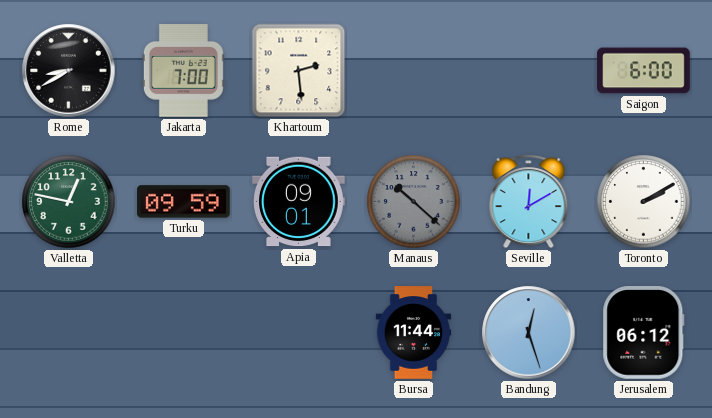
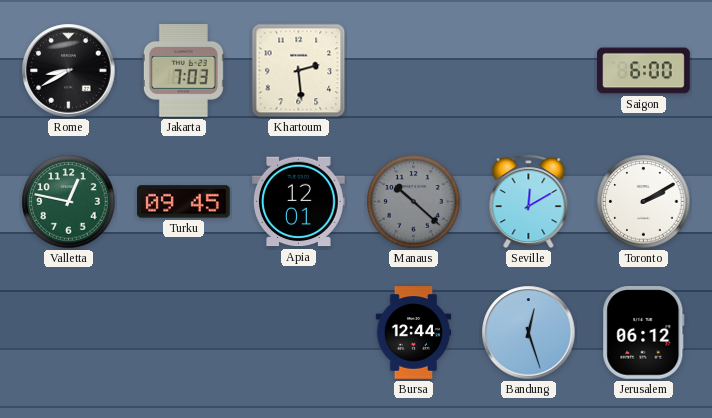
Jakarta: 7:00 -> 7:03 (183, 71)
Turku: 09:59 -> 09:45 (184, 202)
Apia: 09:01 -> 12:01 (299, 202)
Bursa: 11:44 -> 12:44 (414, 333)
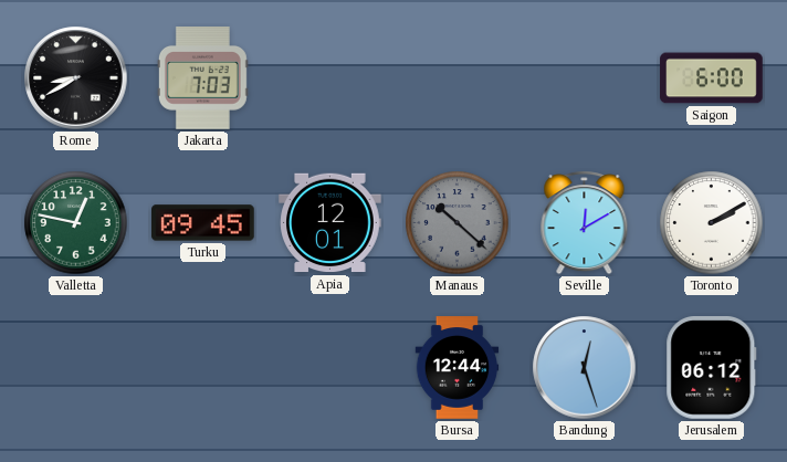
Khartoum: 2:29 -> none (299, 71)
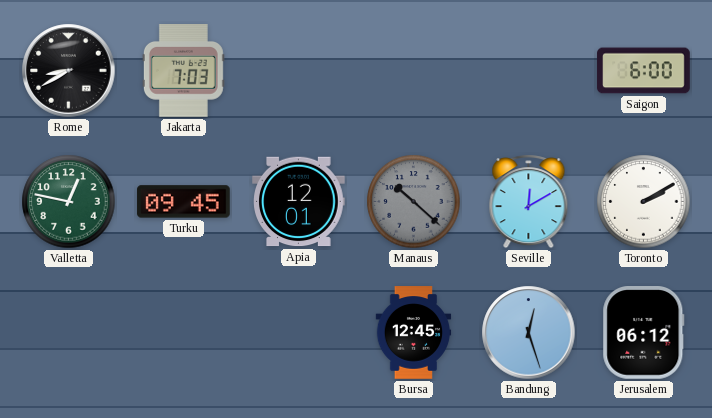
Bursa: 12:44 -> 12:45 (414, 333)
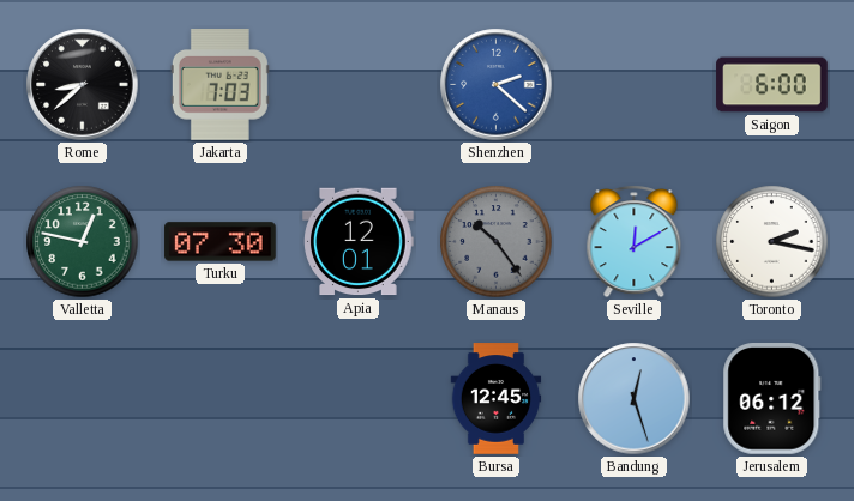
Rome: 8:40 -> 8:38 (83, 85)
Shenzhen: none -> 2:22 (497, 85)
Turku: 09:45 -> 07:30 (221, 242)
Manaus: 10:22 -> 10:24 (497, 242)
Toronto: 2:10 -> 2:17 (772, 242)
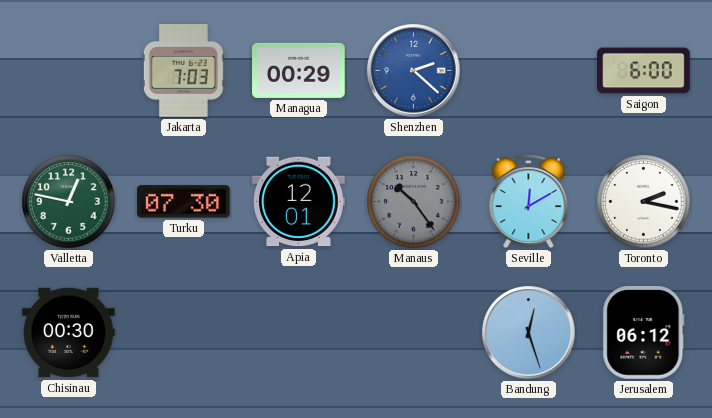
Rome: 8:38 -> none (83, 85)
Managua: none -> 00:29 (299, 70)
Chisinau: none -> 00:30 (69, 333)
Bursa: 12:45 -> none (497, 399)
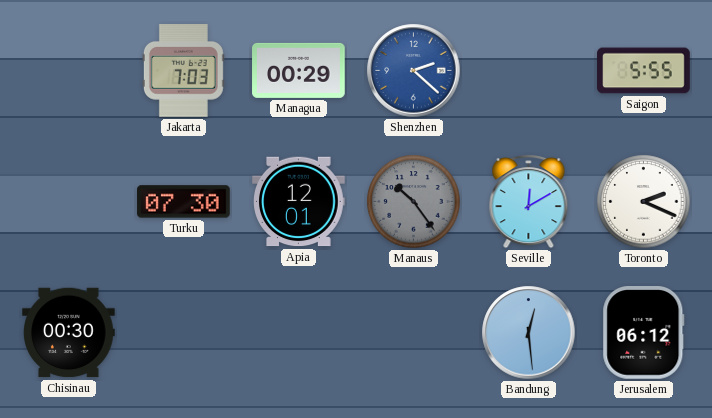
Saigon: 6:00 -> 5:55 (644, 71)
Valletta: 12:47 -> none (69, 202)
Toronto: 2:17 -> 2:19 (644, 202)
Bandung: 12:27 -> 12:29 (529, 333)
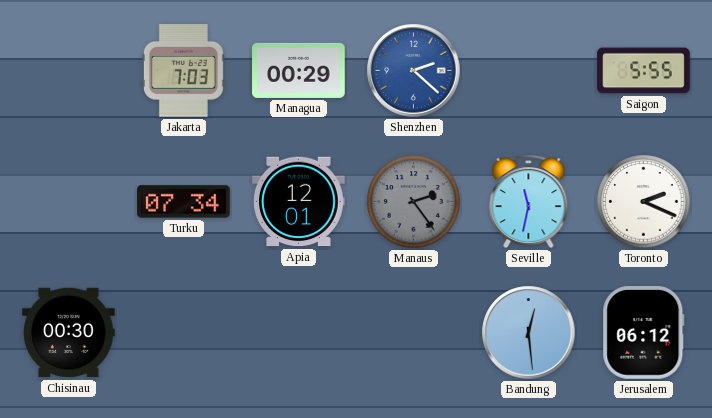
Turku: 07:30 -> 07:34 (184, 202)
Manaus: 10:24 -> 2:24 (414, 202)
Seville: 12:10 -> 11:32 (529, 202)
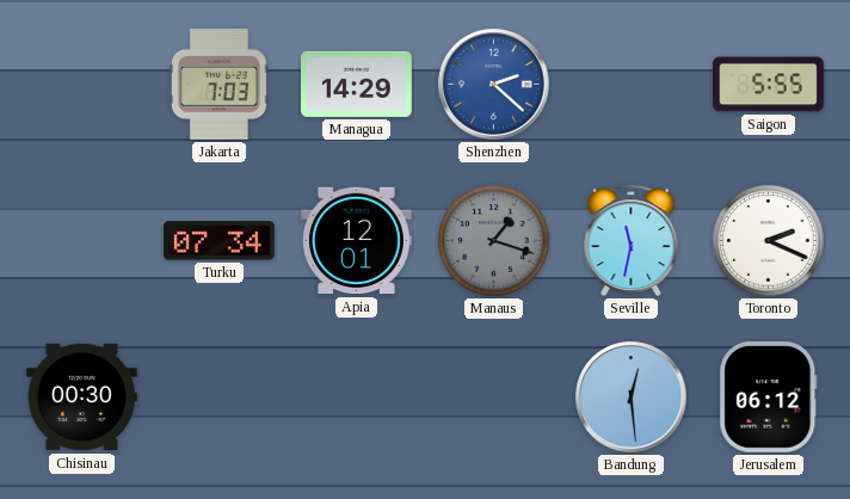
Managua: 00:29 -> 14:29 (357, 84)
Manaus: 2:24 -> 1:18 (494, 241)
